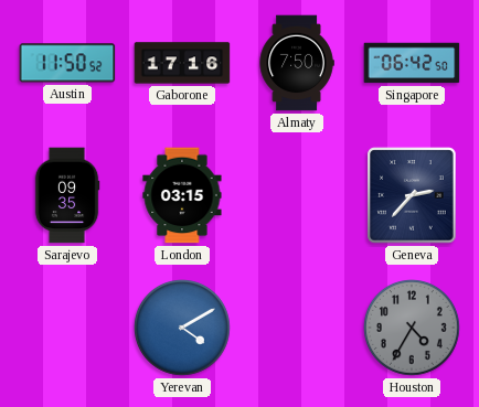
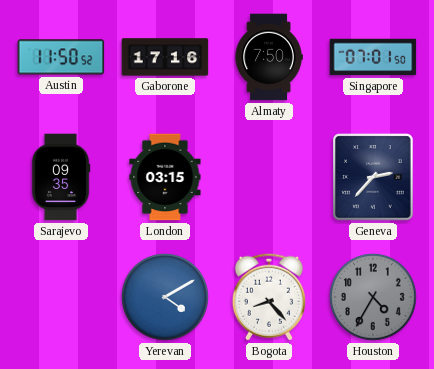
Singapore: 06:42 -> 07:01 (373, 57)
Bogota: none -> 8:23 (269, 297)
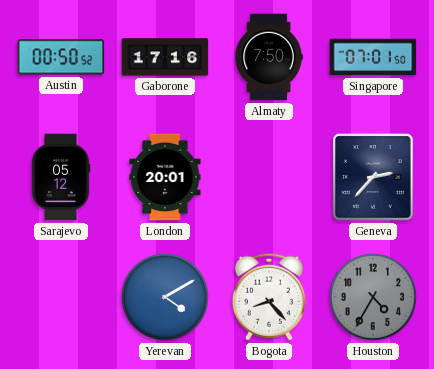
Austin: 11:50 -> 00:50 (61, 57)
Sarajevo: 09:35 -> 05:12 (61, 177)
London: 03:15 -> 20:01 (165, 177)
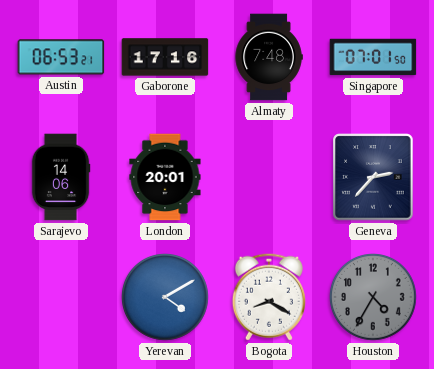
Austin: 00:50 -> 06:53 (61, 57)
Almaty: 7:50 -> 7:48 (269, 57)
Sarajevo: 05:12 -> 14:06 (61, 177)
Bogota: 8:23 -> 8:20 (269, 297)
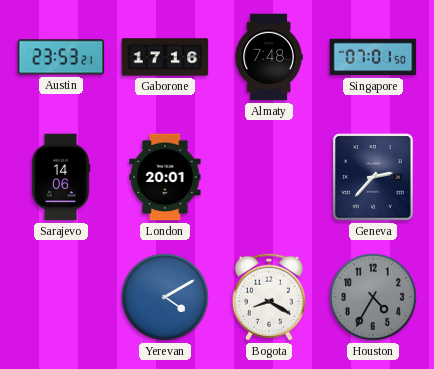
Austin: 06:53 -> 23:53 (61, 57)
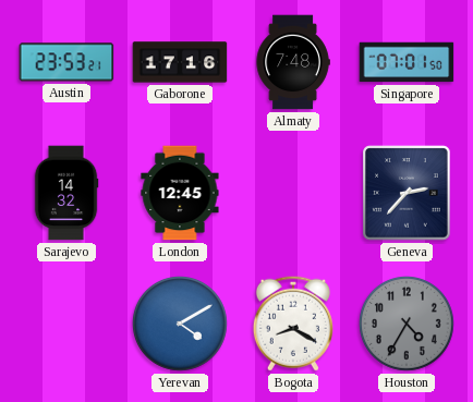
Sarajevo: 14:06 -> 14:32 (66, 193)
London: 20:01 -> 12:45 (180, 193)
